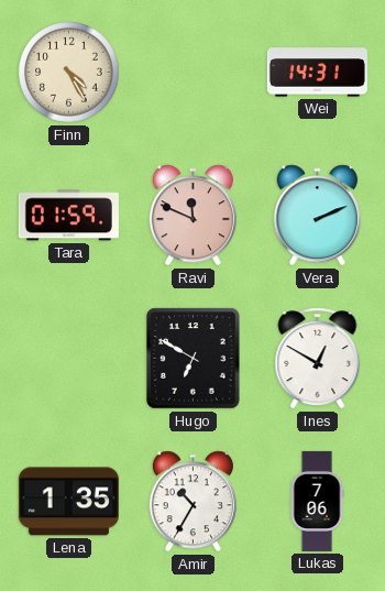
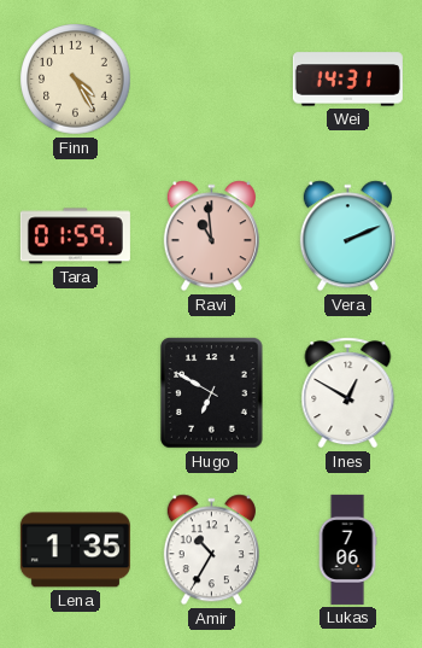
Ravi: 11:49 -> 10:59 (211, 237)
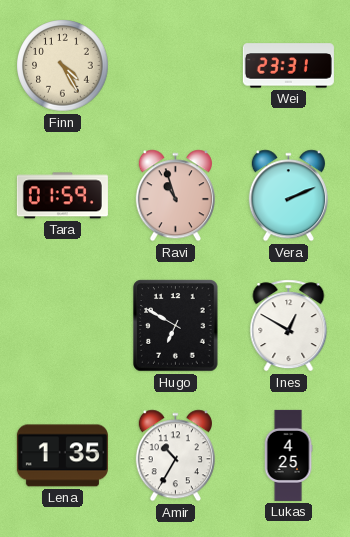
Wei: 14:31 -> 23:31 (288, 66)
Ravi: 10:59 -> 10:57 (175, 196)
Lukas: 7:06 -> 4:25 (288, 455)
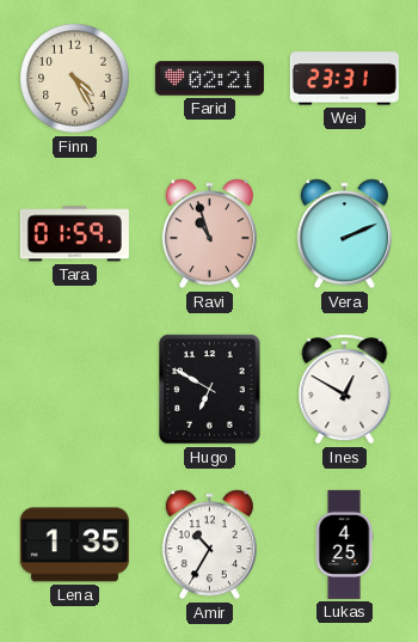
Farid: none -> 02:21 (209, 79)
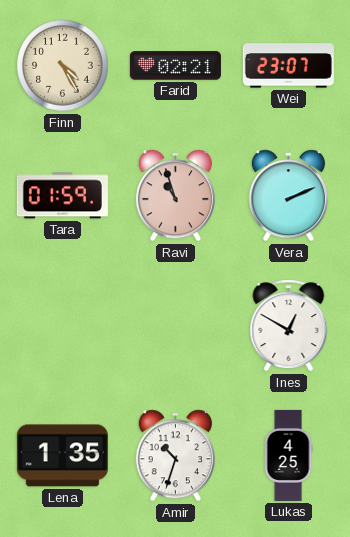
Wei: 23:31 -> 23:07 (288, 66)
Hugo: 6:50 -> none (210, 390)
Amir: 10:35 -> 10:33 (175, 456)
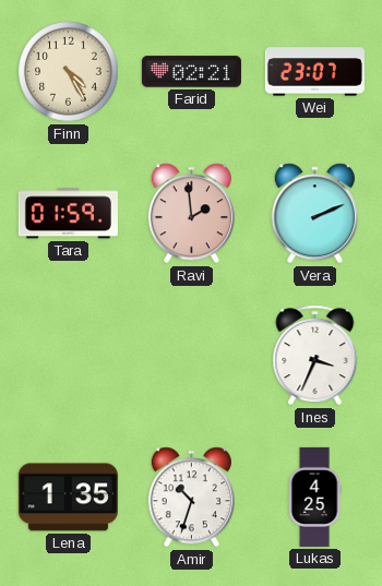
Ravi: 10:57 -> 1:59 (191, 214)
Ines: 12:50 -> 3:34 (315, 356)
